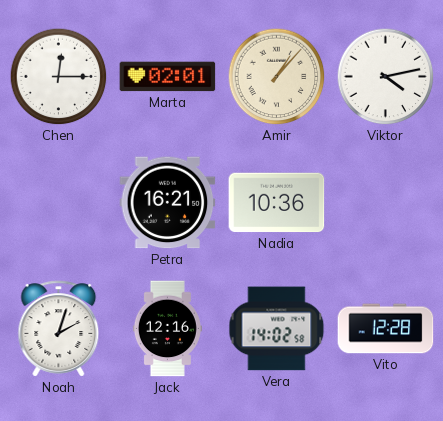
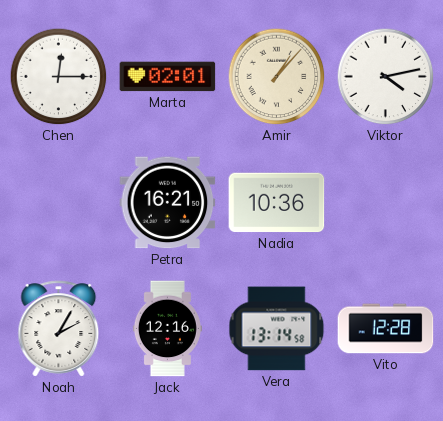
Noah: 2:03 -> 2:05 (59, 329)
Vera: 14:02 -> 13:14 (277, 329)
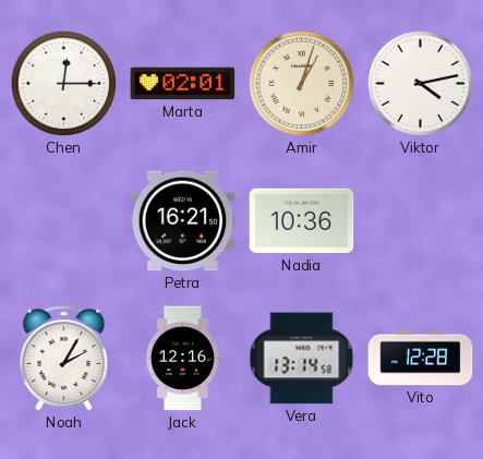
Amir: 1:07 -> 1:03 (302, 84)
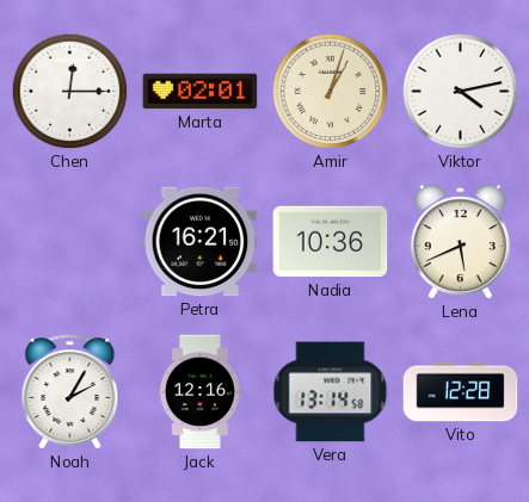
Lena: none -> 5:41 (460, 242)
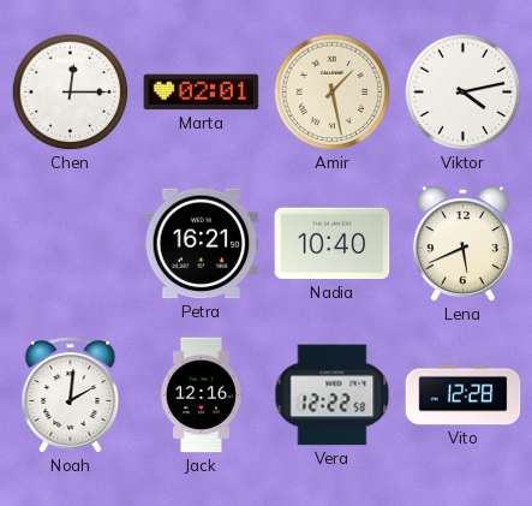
Amir: 1:03 -> 1:28 (333, 93)
Nadia: 10:36 -> 10:40 (333, 244)
Noah: 2:05 -> 2:01 (71, 395)
Vera: 13:14 -> 12:22 (333, 395)
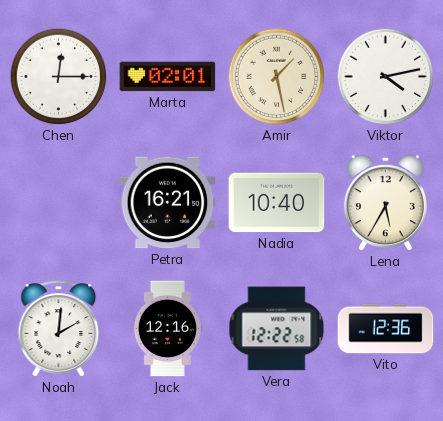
Lena: 5:41 -> 5:35 (385, 203)
Vito: 12:28 -> 12:36 (386, 329)
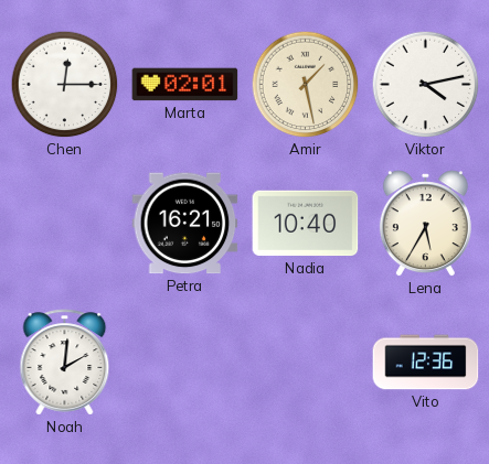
Jack: 12:16 -> none (167, 329)
Vera: 12:22 -> none (277, 329)
